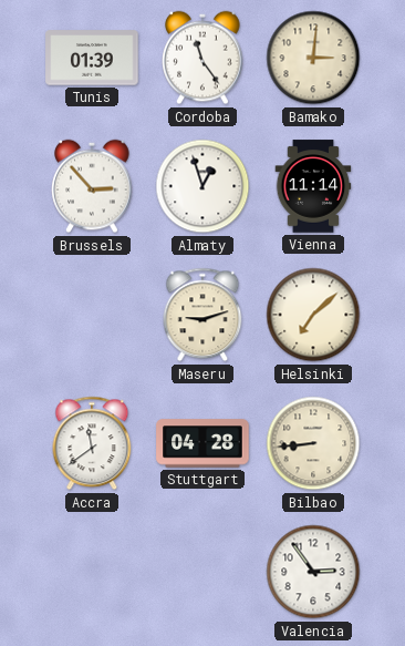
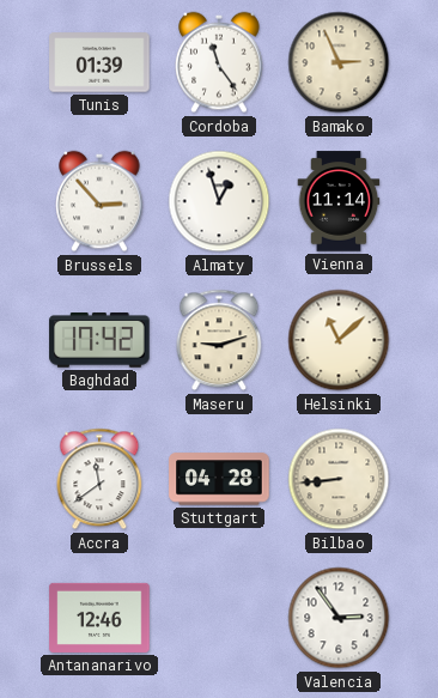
Bamako: 3:01 -> 2:56 (339, 62)
Baghdad: none -> 17:42 (99, 340)
Helsinki: 7:08 -> 11:08 (339, 340)
Antananarivo: none -> 12:46 (99, 618)
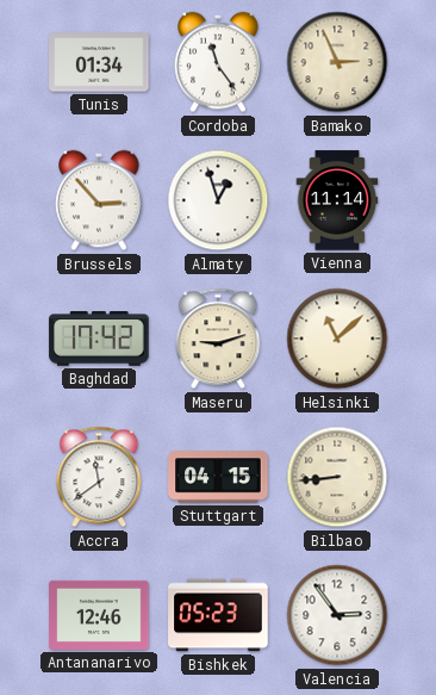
Tunis: 01:39 -> 01:34 (99, 62)
Stuttgart: 04:28 -> 04:15 (218, 477)
Bishkek: none -> 05:23 (218, 615)
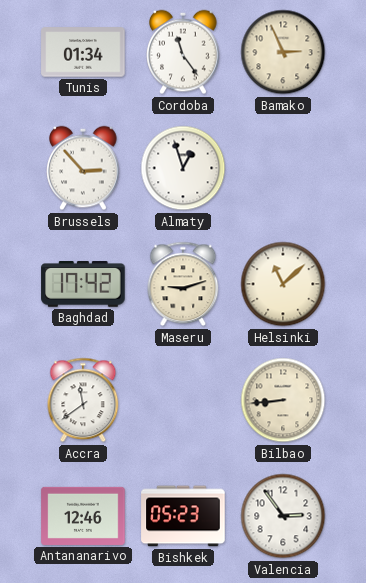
Vienna: 11:14 -> none (337, 200)
Stuttgart: 04:15 -> none (218, 477)
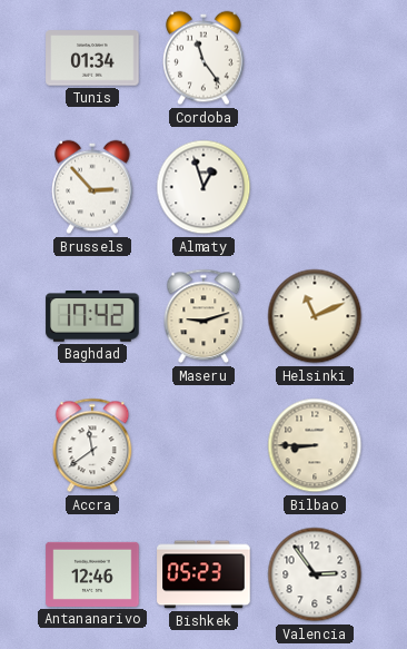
Bamako: 2:56 -> none (283, 52)
Helsinki: 11:08 -> 11:11 (315, 316)
Bilbao: 8:44 -> 8:45 (315, 445)
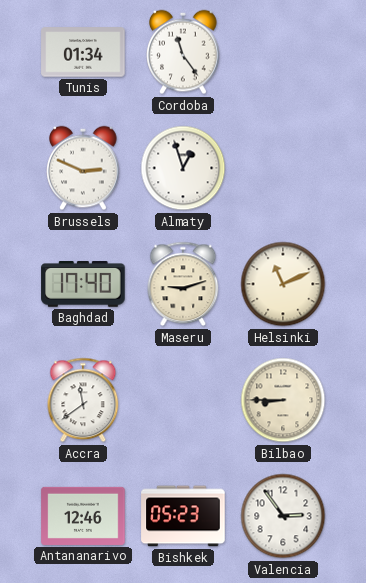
Brussels: 2:53 -> 2:49 (83, 168)
Baghdad: 17:42 -> 17:40 (83, 284)
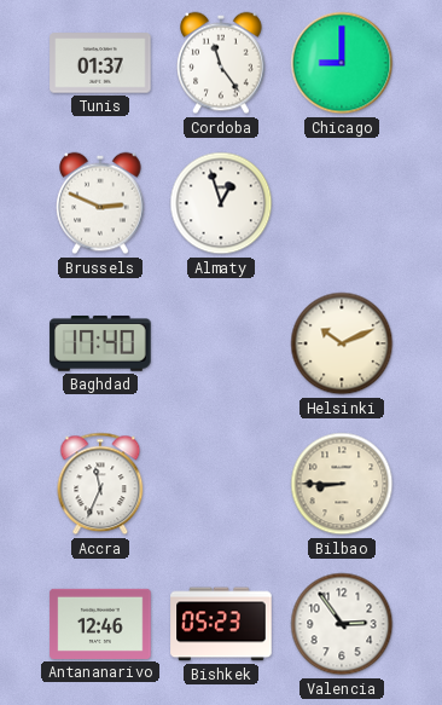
Tunis: 01:34 -> 01:37 (100, 63)
Chicago: none -> 9:00 (342, 63)
Maseru: 9:12 -> none (183, 284)
Helsinki: 11:11 -> 10:11 (342, 343)
Accra: 11:39 -> 11:34 (100, 484)
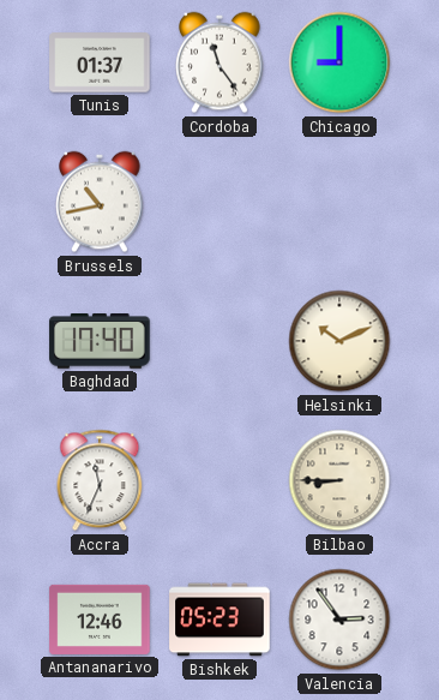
Brussels: 2:49 -> 10:43 (100, 202)
Almaty: 12:57 -> none (221, 203)
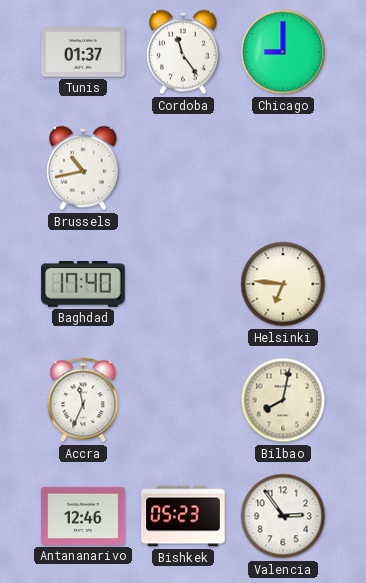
Helsinki: 10:11 -> 6:46 (283, 284)
Bilbao: 8:45 -> 8:02 (283, 400)
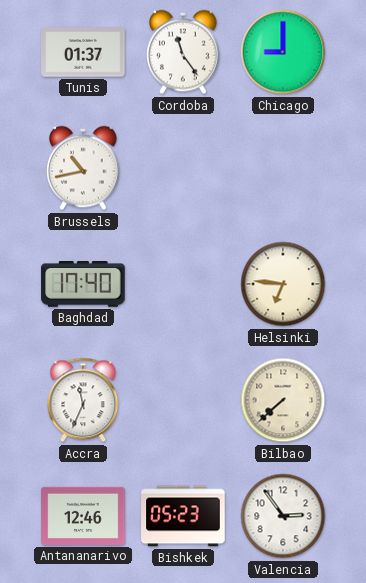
Bilbao: 8:02 -> 7:38 (283, 400)
